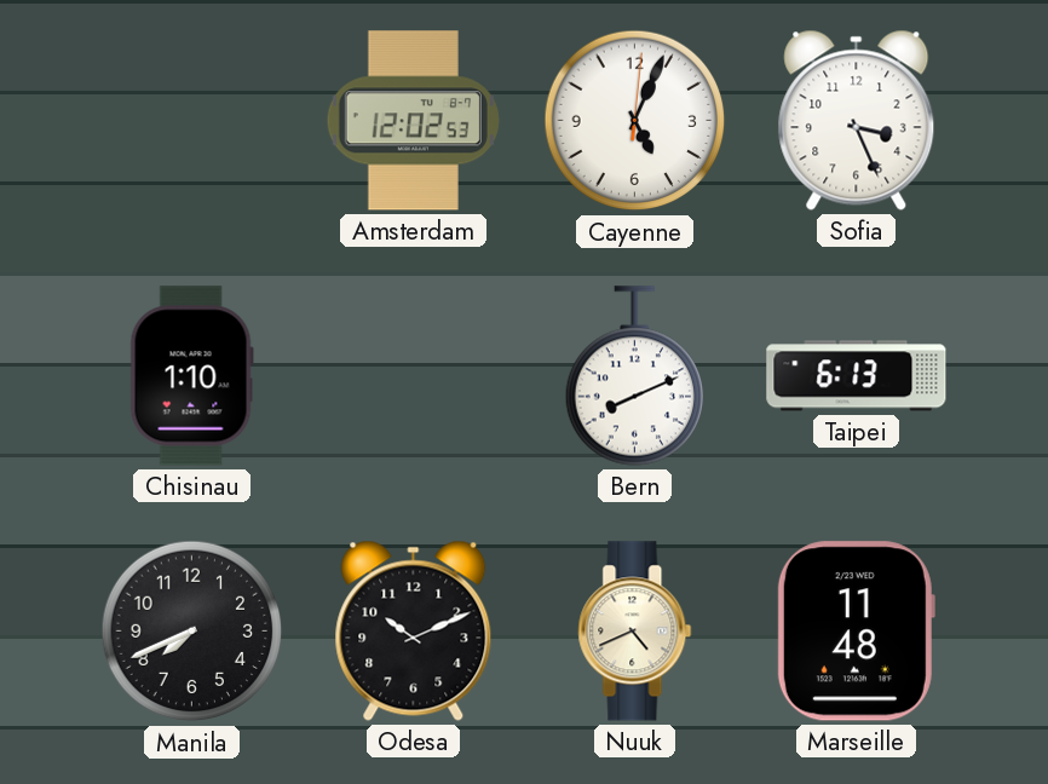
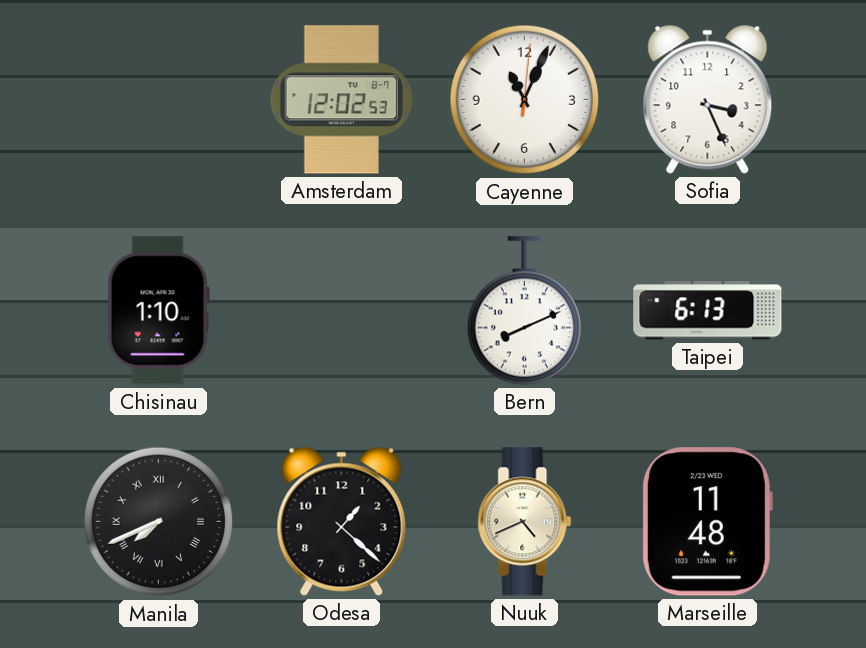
Cayenne: 5:04 -> 11:04 (525, 100)
Manila numerals: Arabic -> Roman (159, 522)
Odesa: 10:11 -> 1:22 (342, 521)
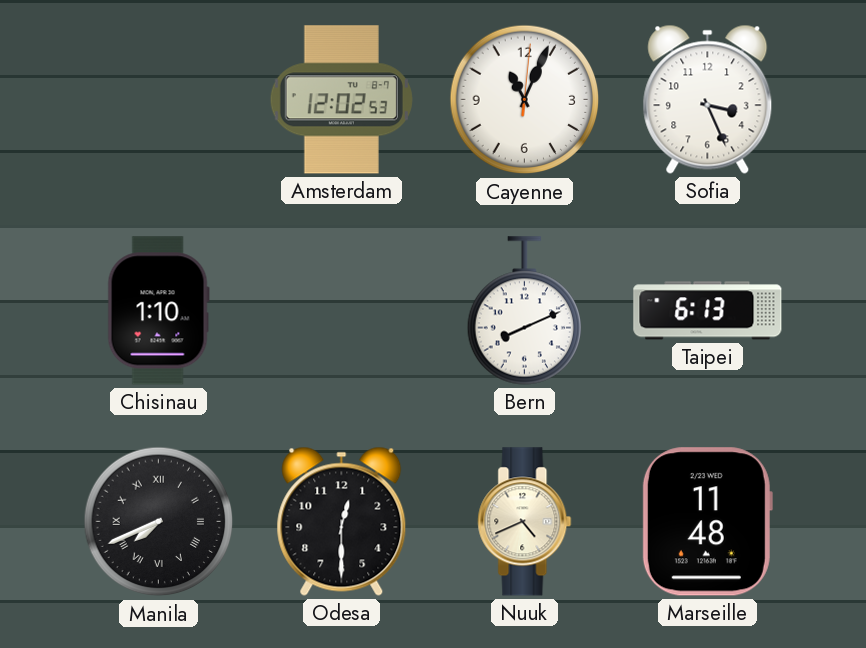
Odesa: 1:22 -> 12:30 (342, 521)
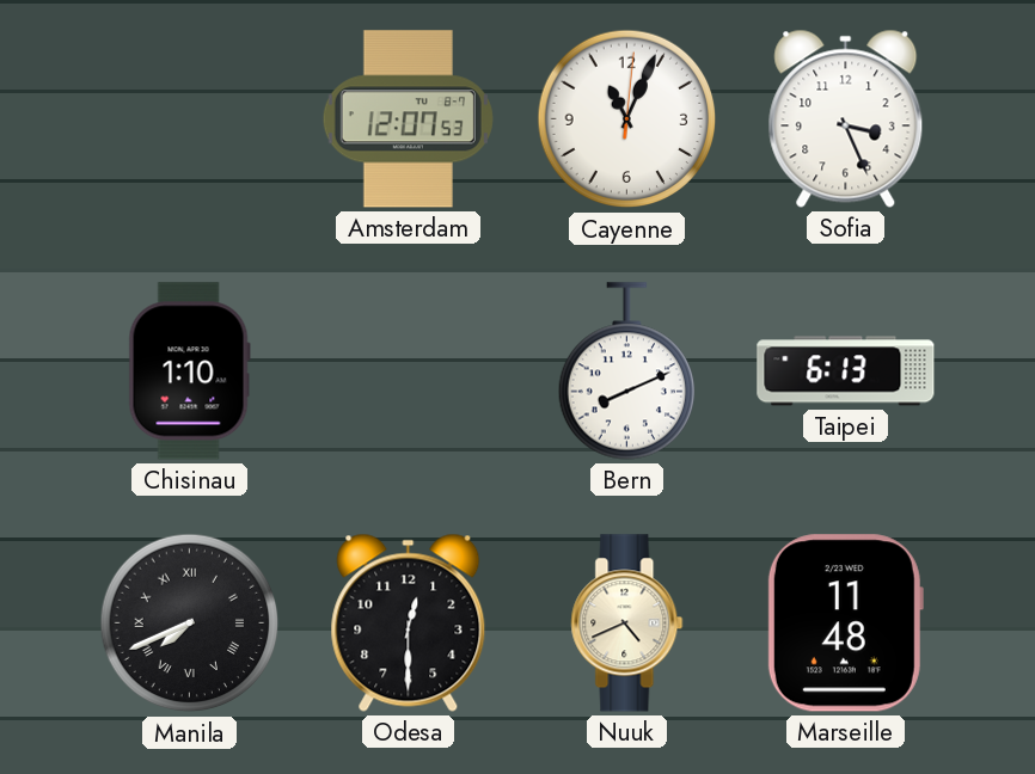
Amsterdam: 12:02 -> 12:07 (408, 119)
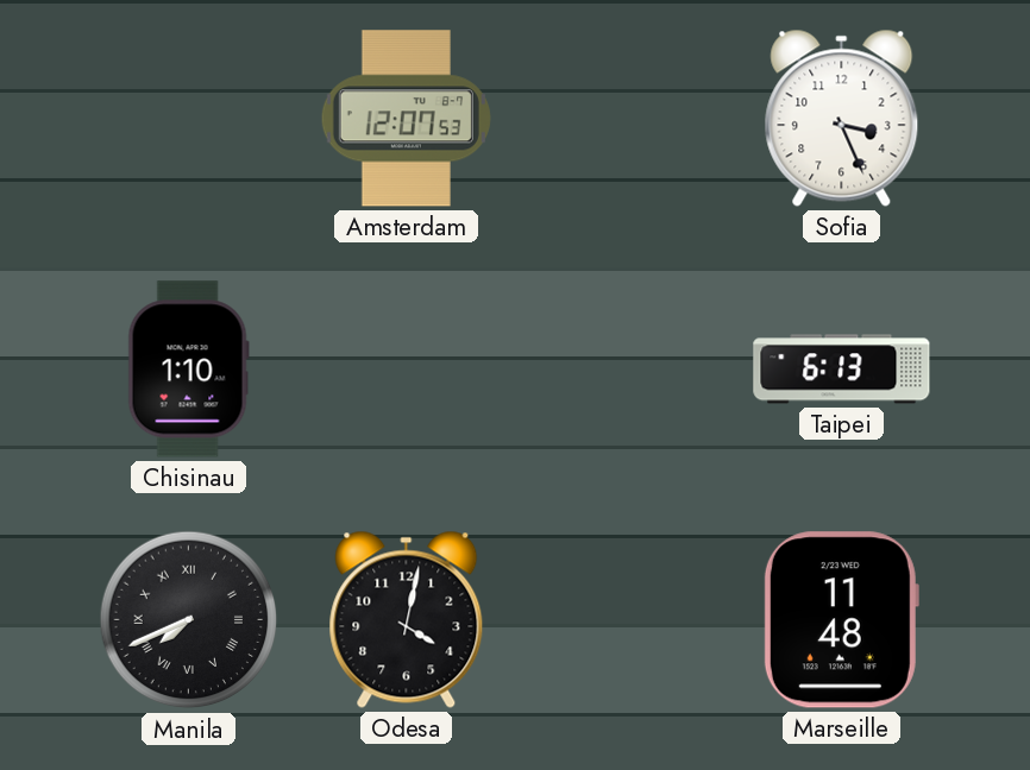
Cayenne: 11:04 -> none (627, 119)
Bern: 8:11 -> none (626, 371)
Odesa: 12:30 -> 4:02 (407, 619)
Nuuk: 4:41 -> none (627, 623)
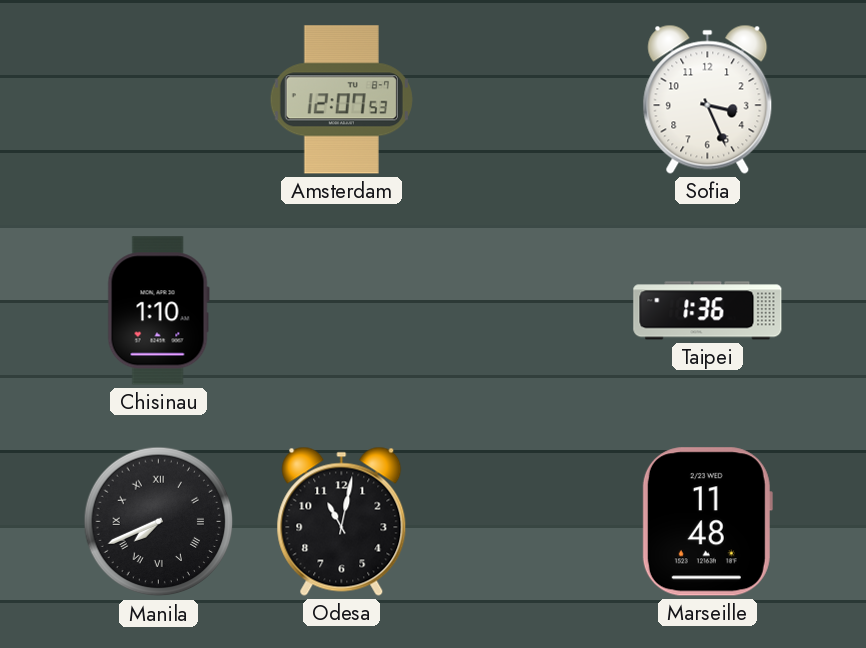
Taipei: 6:13 -> 1:36 (708, 311)
Odesa: 4:02 -> 11:02 (342, 521)
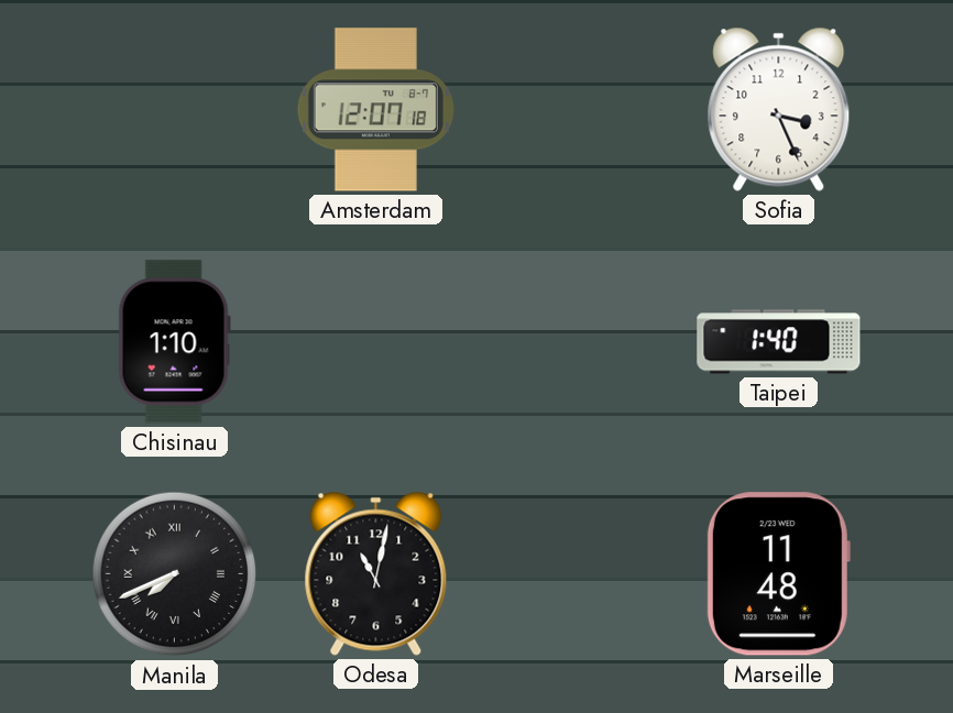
Amsterdam: 12:07:53 -> 12:07:18 (375, 110)
Taipei: 1:36 -> 1:40 (779, 342)
